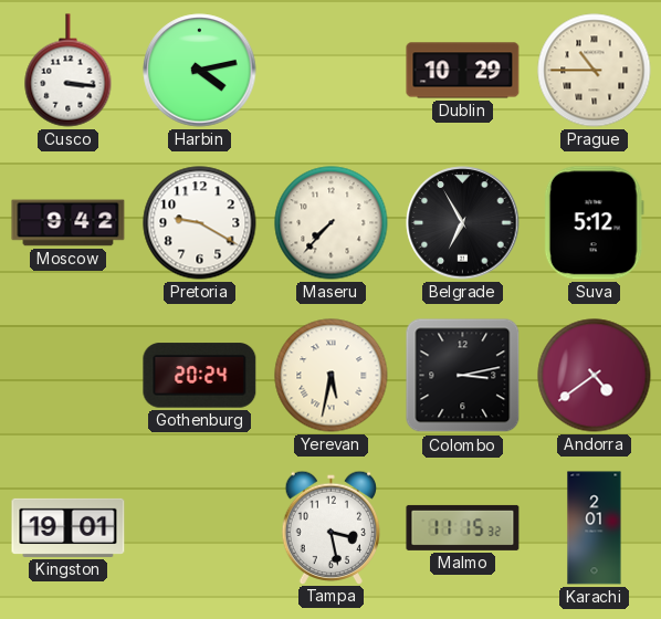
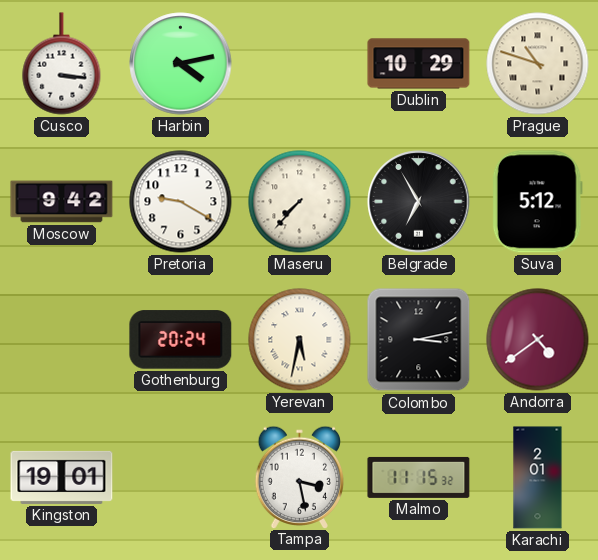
Prague: 10:45 -> 10:48 (538, 64)
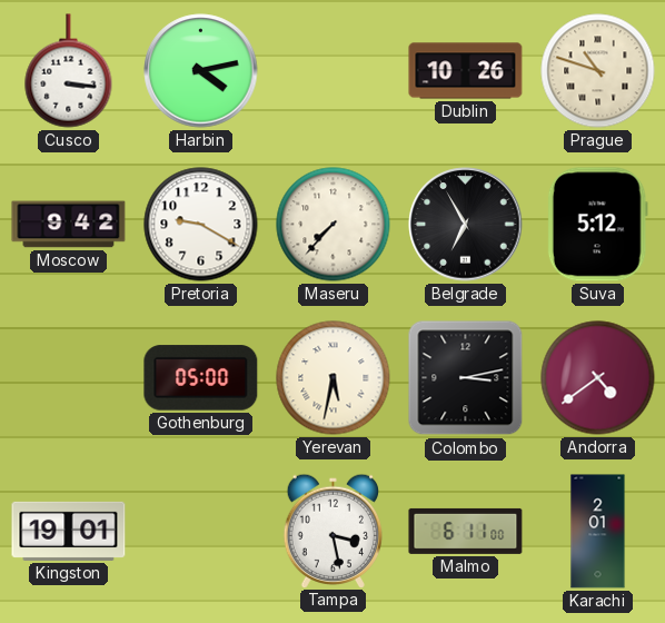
Dublin: 10:29 -> 10:26 (466, 71)
Gothenburg: 20:24 -> 05:00 (201, 378)
Malmo: 11:15 -> 6:11 (466, 531)
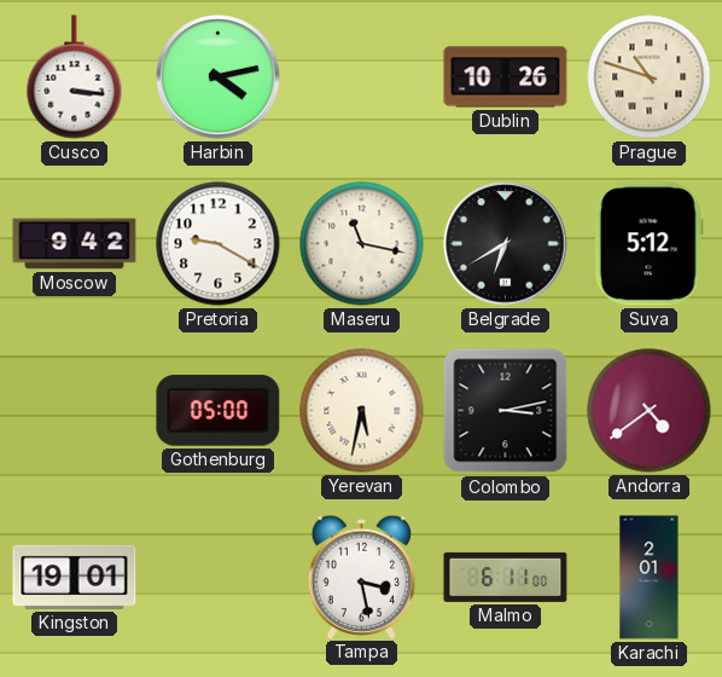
Maseru: 7:37 -> 11:17 (362, 244)
Belgrade: 6:55 -> 6:40 (506, 244)
